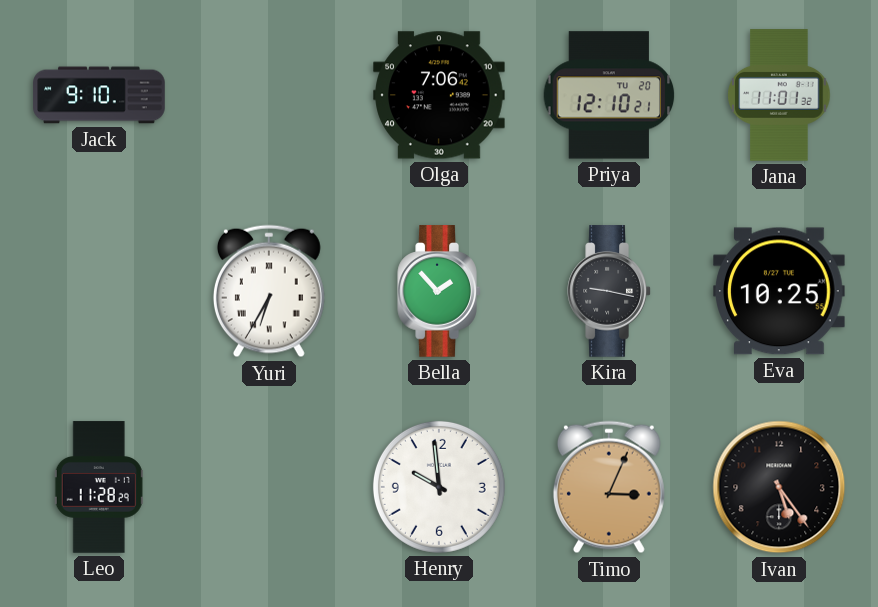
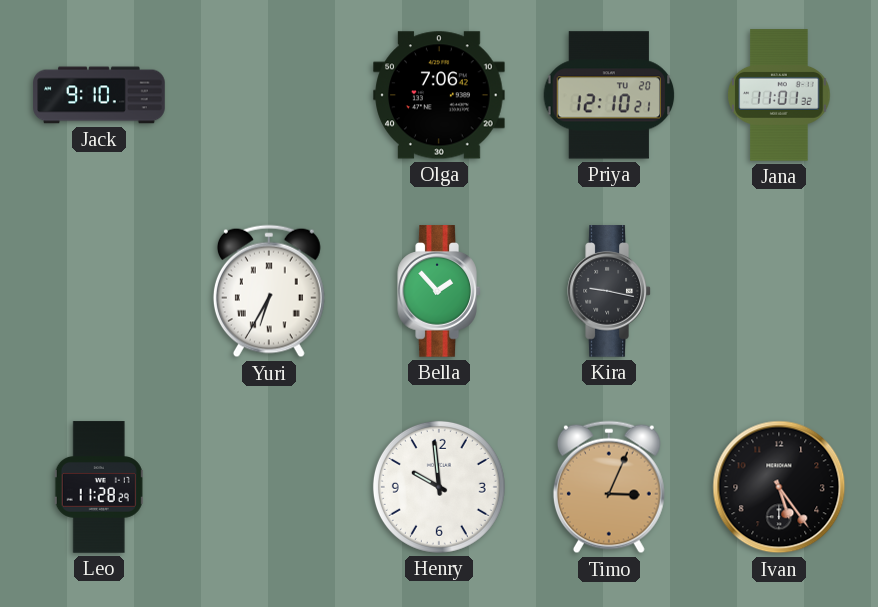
Eva: 10:25 -> none (780, 291)
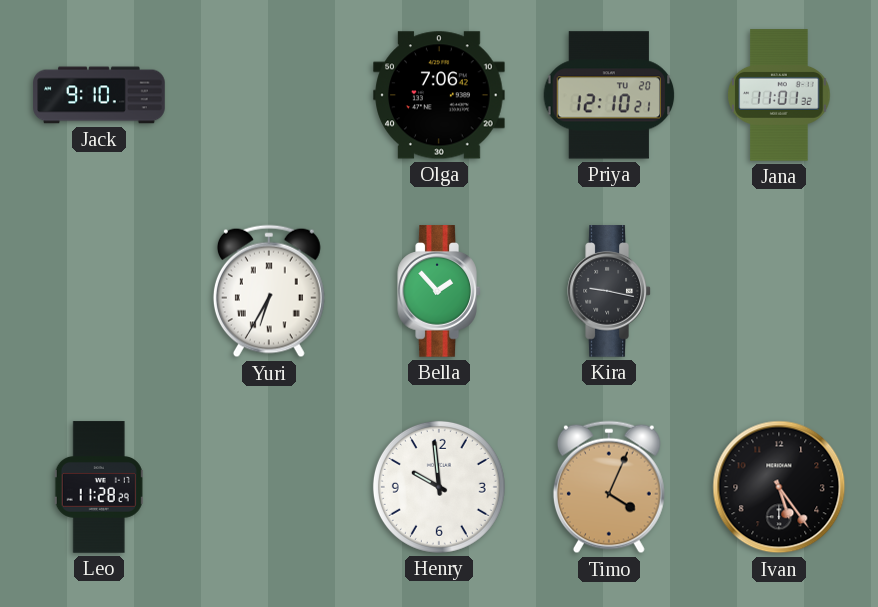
Timo: 3:04 -> 4:04 (609, 487)
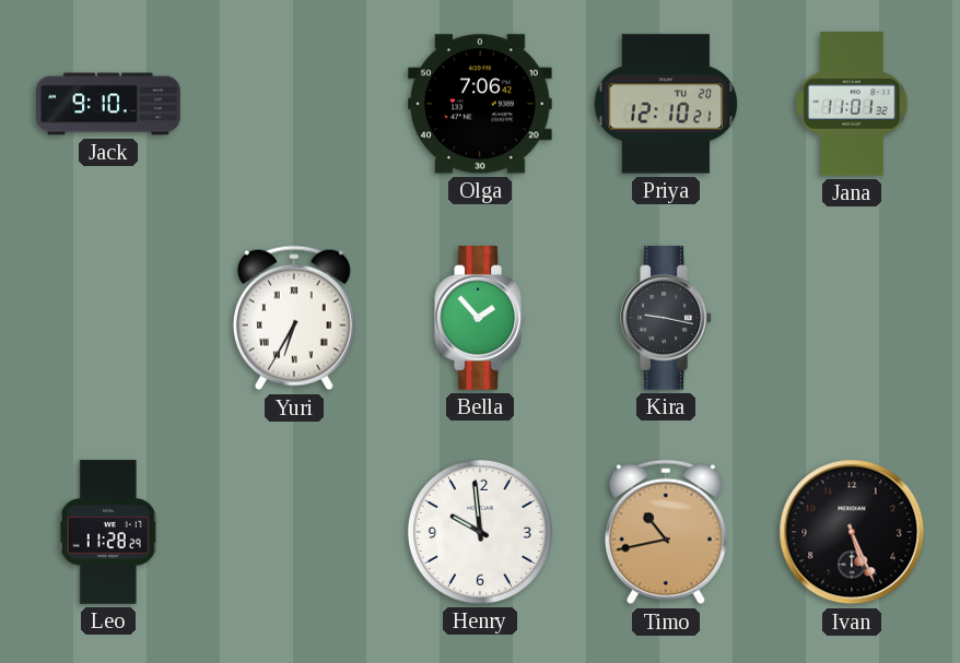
Timo: 4:04 -> 10:43 (666, 532)
Ivan: 5:24 -> 5:26 (852, 532)
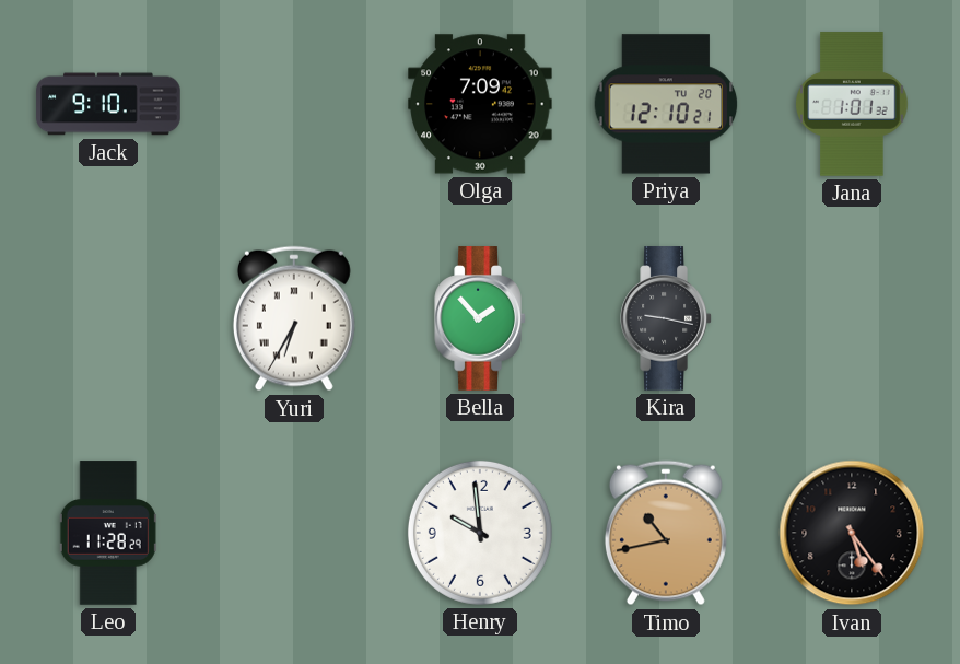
Olga: 7:06 -> 7:09 (480, 104)
Jana: 11:01 -> 1:01 (852, 104)
Ivan: 5:26 -> 5:24 (852, 533)
